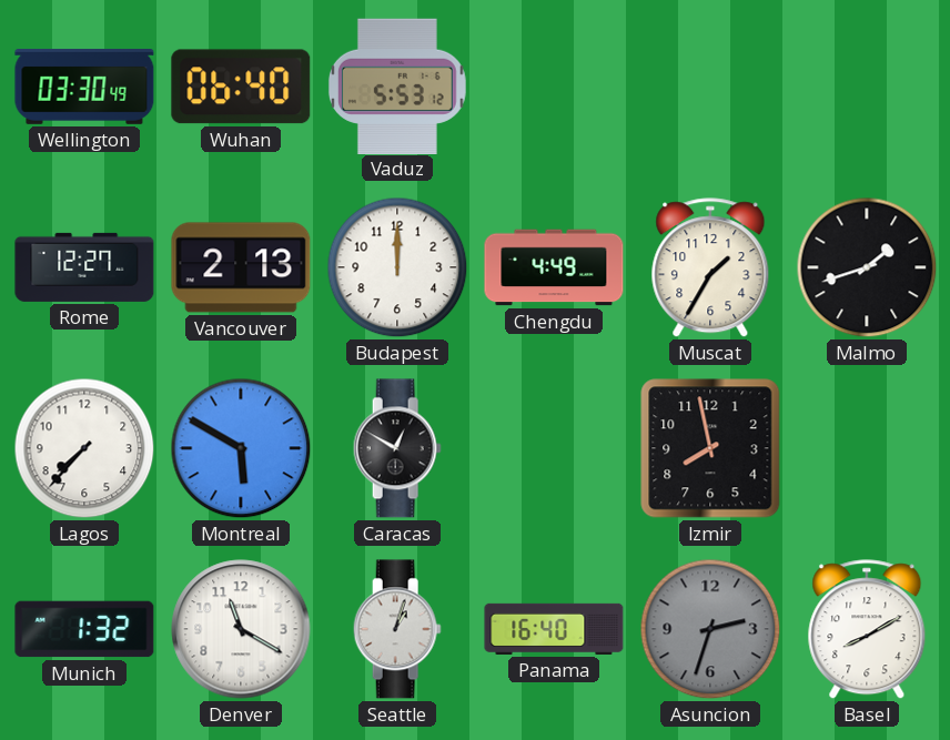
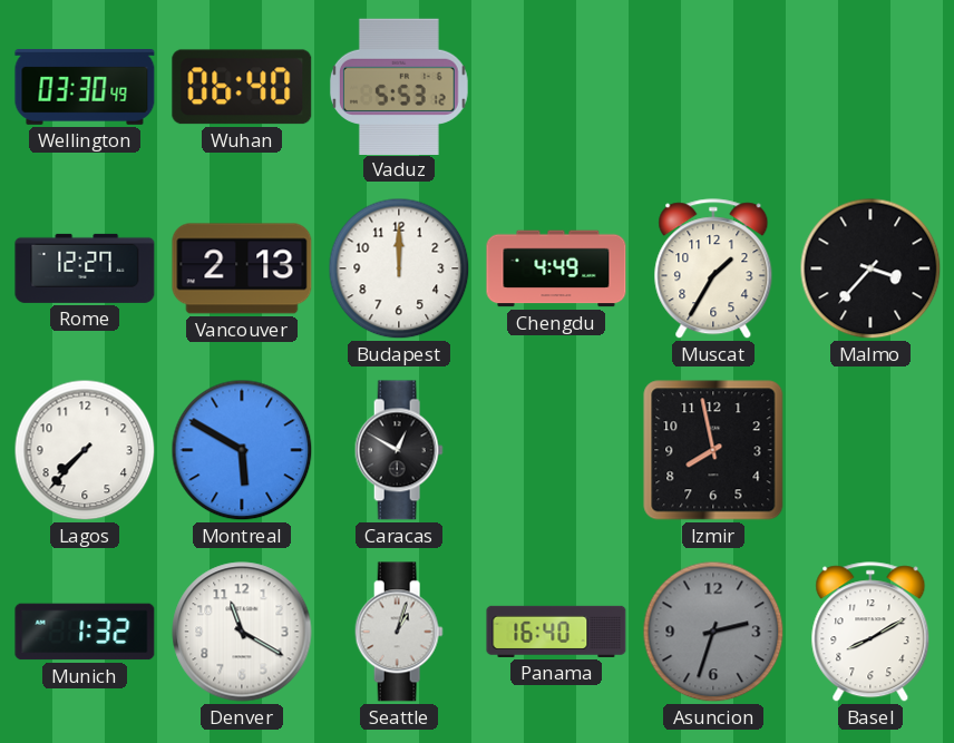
Malmo: 1:42 -> 3:37 (870, 268)
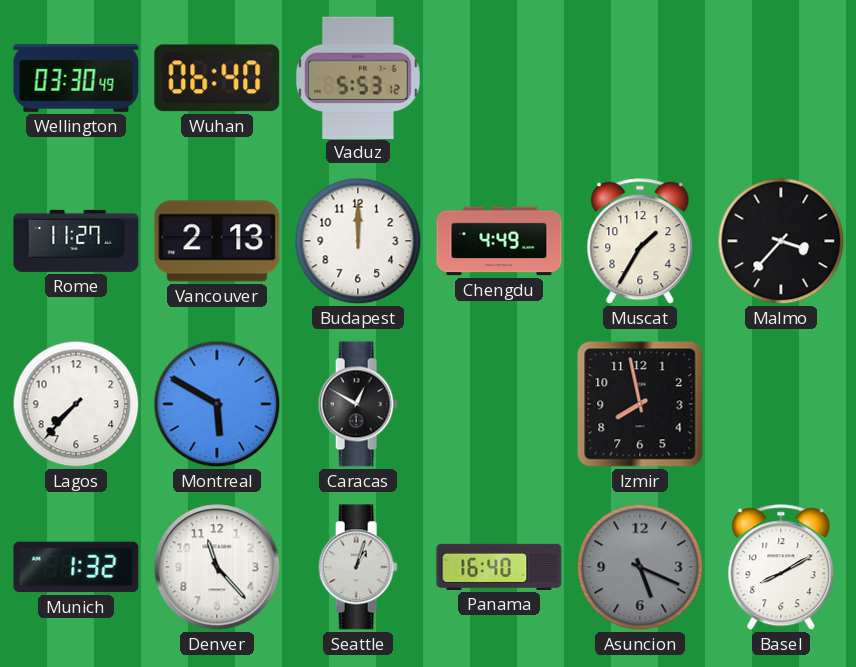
Rome: 12:27 -> 11:27 (76, 241)
Denver: 11:20 -> 11:23 (217, 567)
Asuncion: 2:33 -> 5:19 (640, 567)
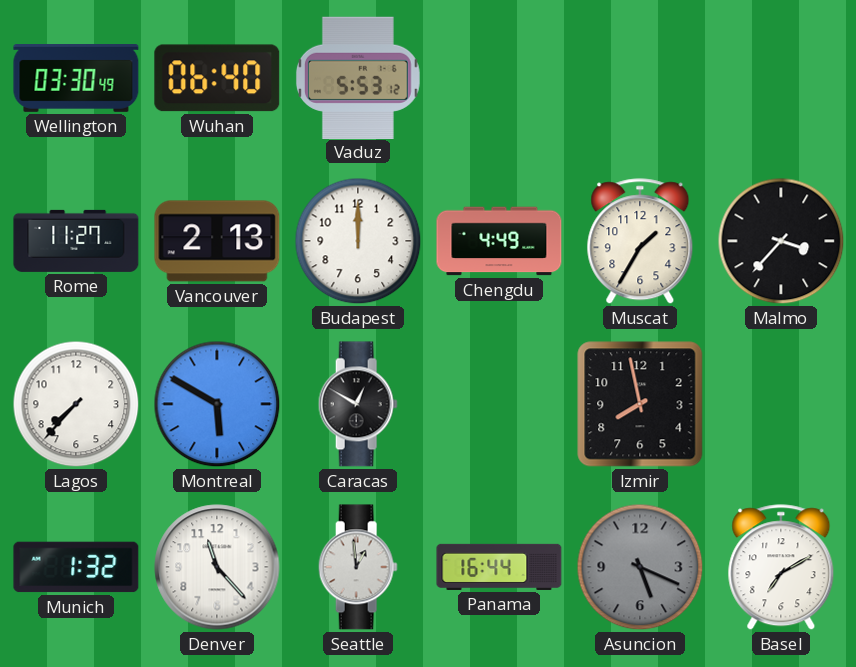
Seattle: 1:03 -> 12:59 (358, 567)
Panama: 16:40 -> 16:44 (499, 567)
Basel: 8:10 -> 7:10 (781, 568)
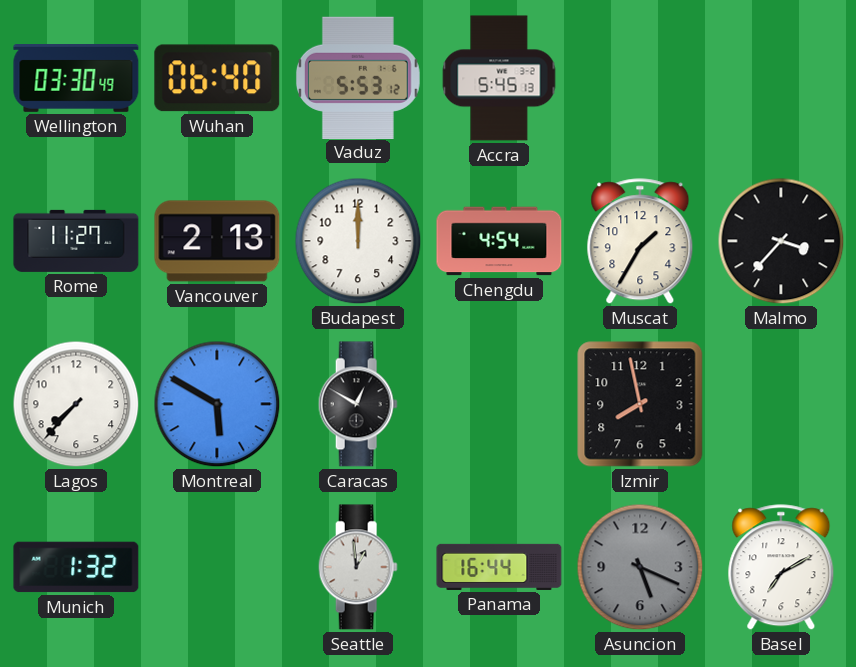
Accra: none -> 5:45 (499, 78)
Chengdu: 4:49 -> 4:54 (499, 241)
Denver: 11:23 -> none (217, 567)
